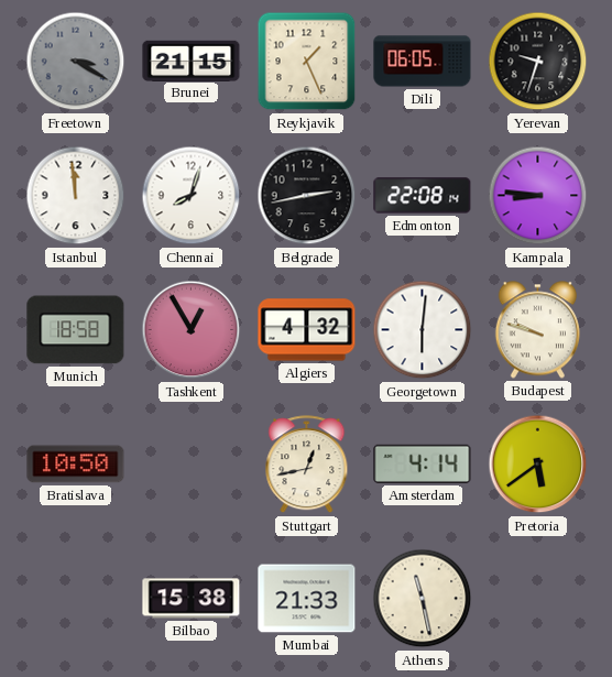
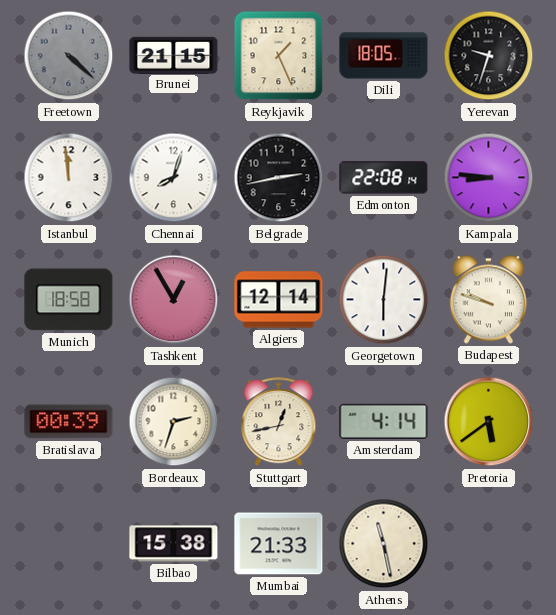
Freetown: 3:20 -> 4:22 (69, 56)
Dili: 06:05 -> 18:05 (384, 56)
Algiers: 4:32 -> 12:14 (279, 300)
Bratislava: 10:50 -> 00:39 (69, 422)
Bordeaux: none -> 2:33 (174, 422)
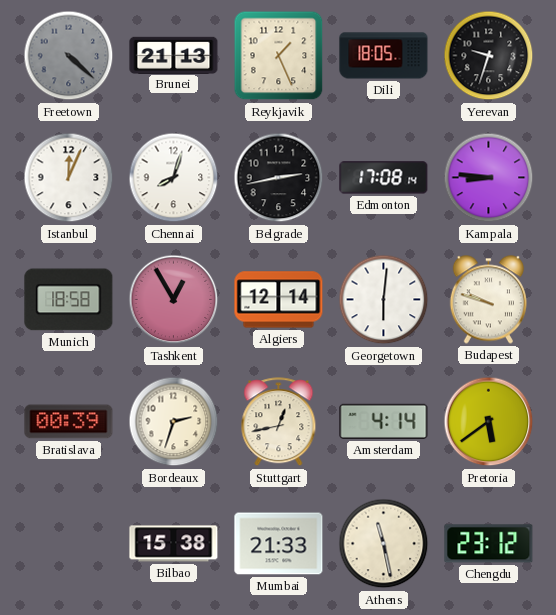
Brunei: 21:15 -> 21:13 (174, 55)
Istanbul: 11:59 -> 12:04 (69, 178)
Edmonton: 22:08 -> 17:08 (384, 178)
Chengdu: none -> 23:12 (489, 544)
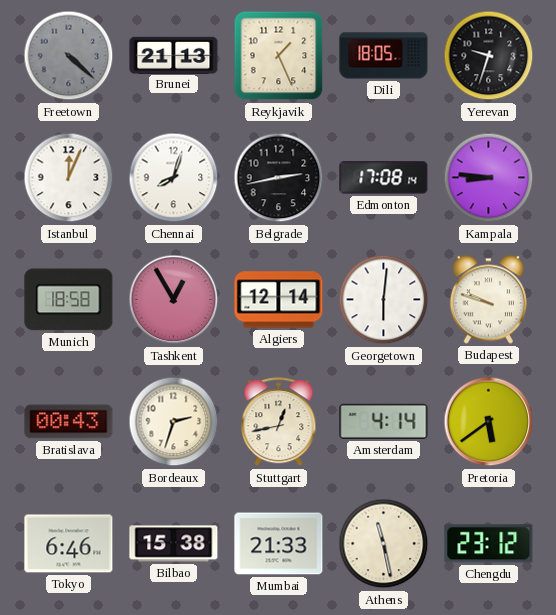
Bratislava: 00:39 -> 00:43 (69, 422)
Tokyo: none -> 6:46 (69, 544)
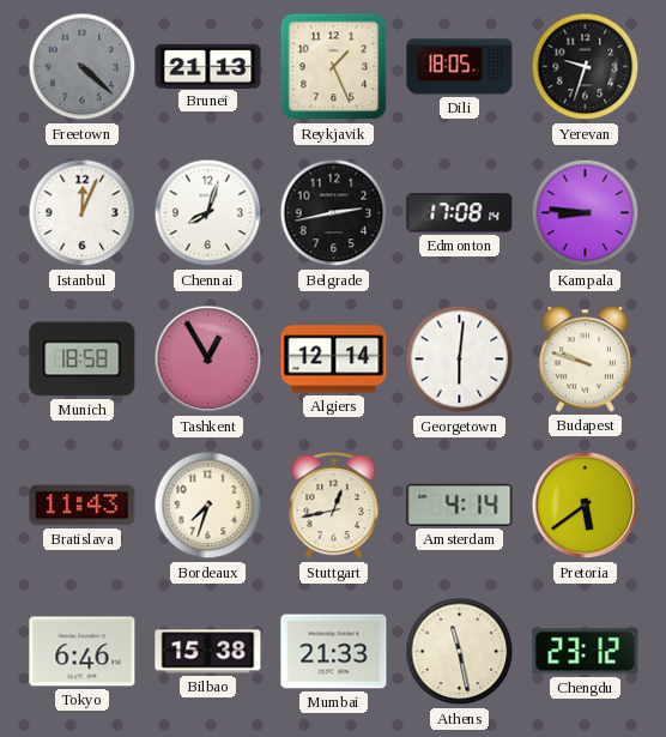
Bratislava: 00:43 -> 11:43 (83, 506)
Bordeaux: 2:33 -> 7:33 (208, 506)
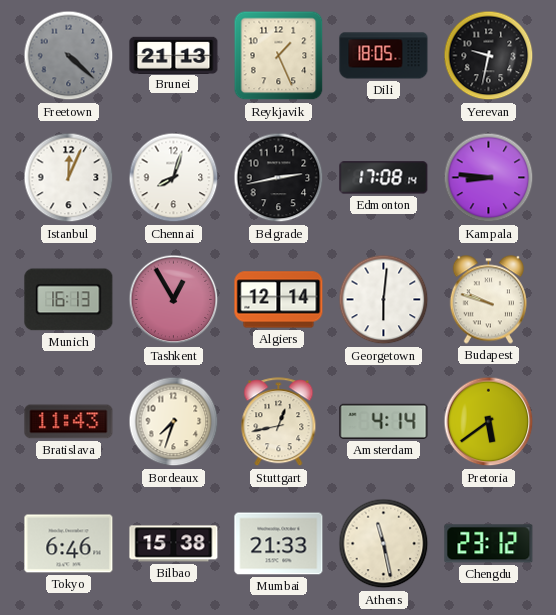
Yerevan: 9:33 -> 9:32 (489, 56)
Munich: 18:58 -> 16:13 (69, 300)
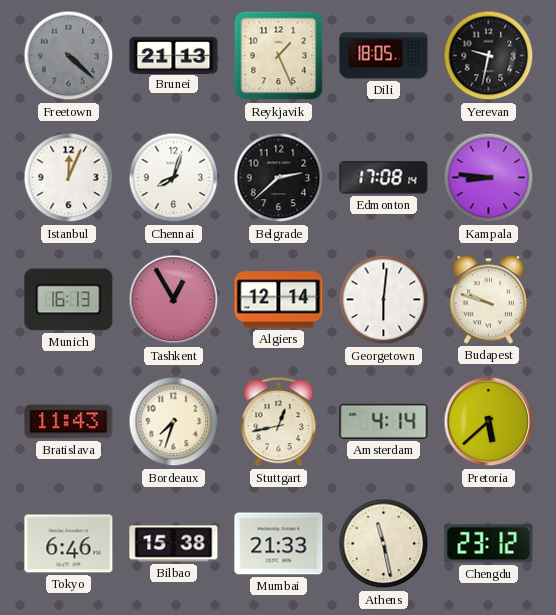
Belgrade: 2:43 -> 2:38 (279, 178)
Pretoria: 5:39 -> 5:38 (489, 422)
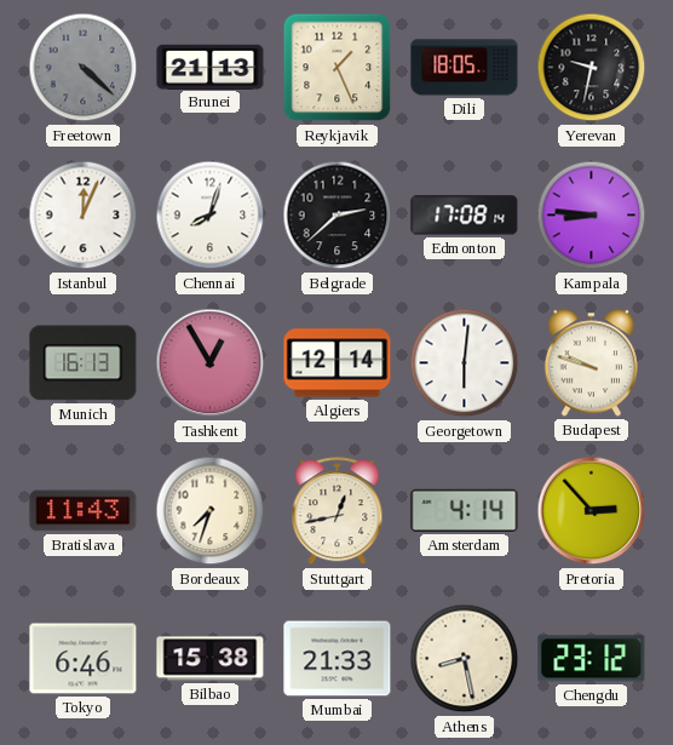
Pretoria: 5:38 -> 2:53 (592, 511)
Athens: 11:28 -> 8:28 (465, 659)
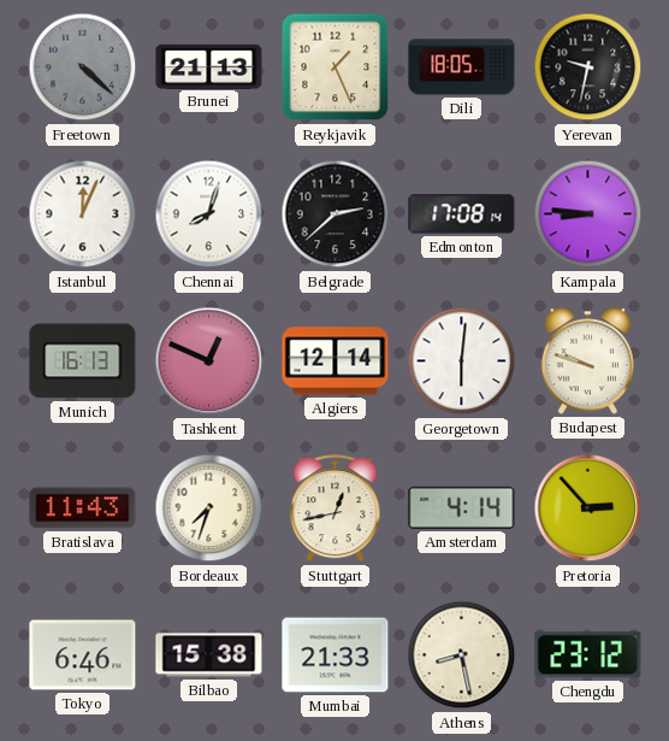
Tashkent: 12:55 -> 12:49 (209, 361)
